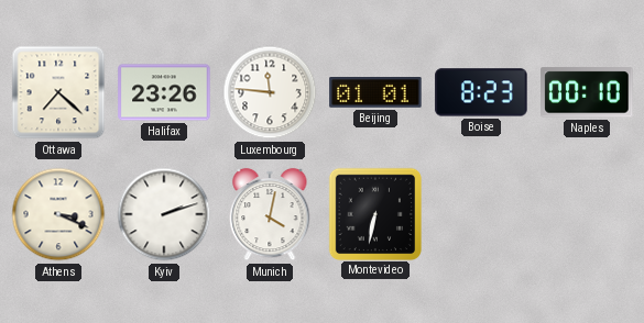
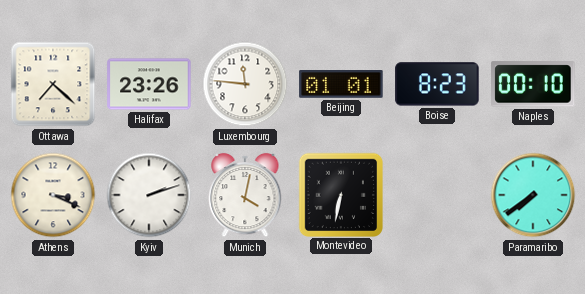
Paramaribo: none -> 7:39 (533, 195)
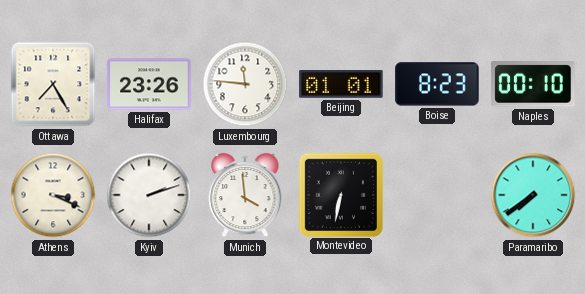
Ottawa: 7:22 -> 7:25 (53, 84)
Munich: 4:02 -> 3:59 (245, 195)
